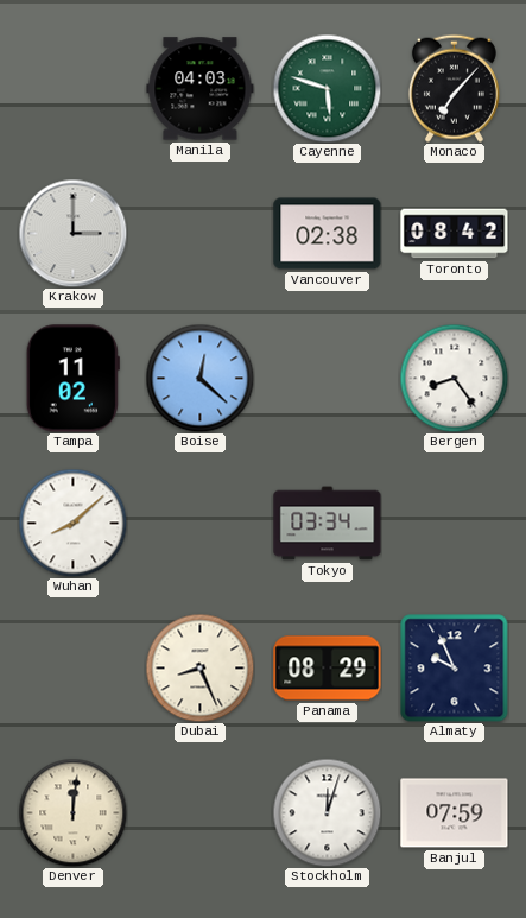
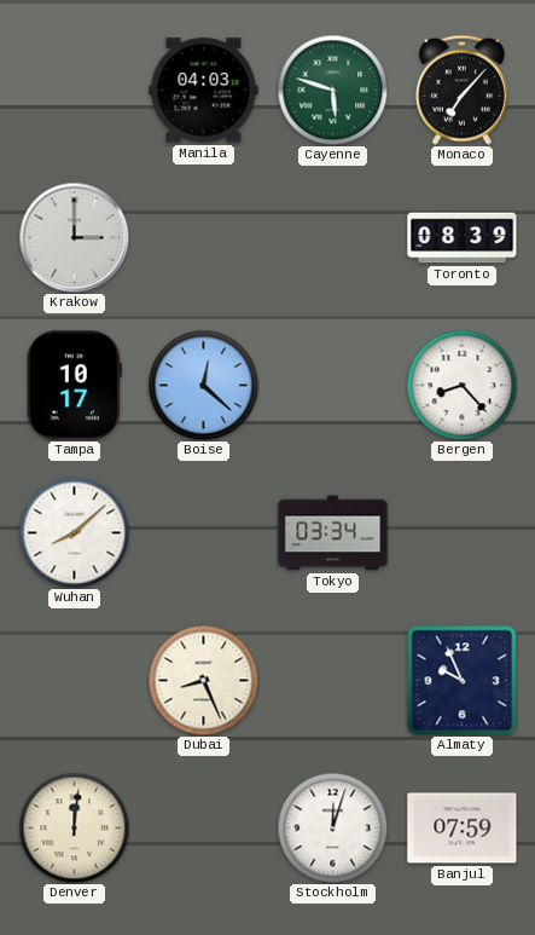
Vancouver: 02:38 -> none (328, 234)
Toronto: 08:42 -> 08:39 (463, 238)
Tampa: 11:02 -> 10:17 (74, 386)
Bergen: 8:24 -> 8:23 (461, 385)
Panama: 08:29 -> none (328, 669)
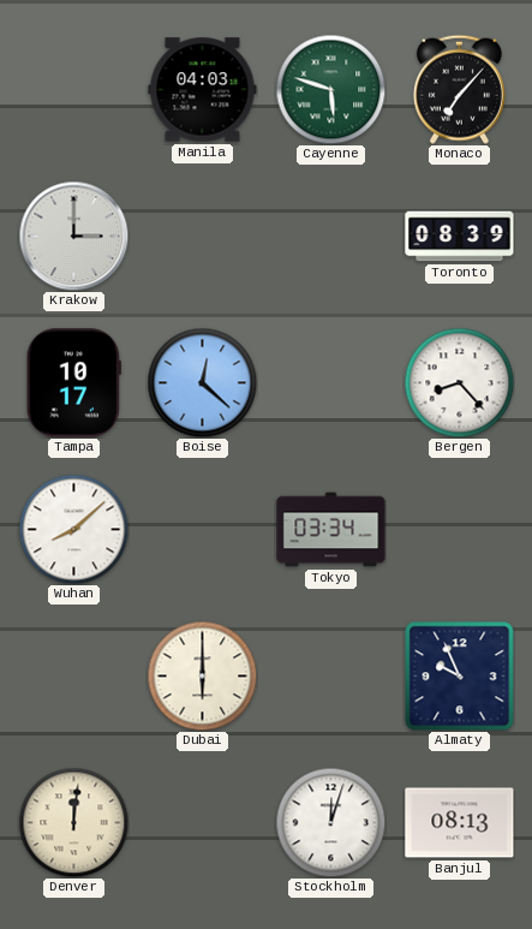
Dubai: 8:26 -> 6:00 (202, 675)
Banjul: 07:59 -> 08:13 (460, 823)
